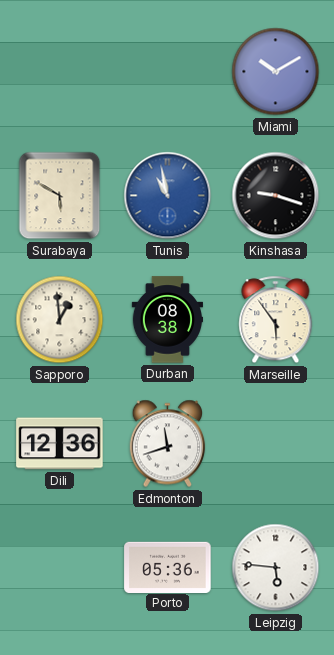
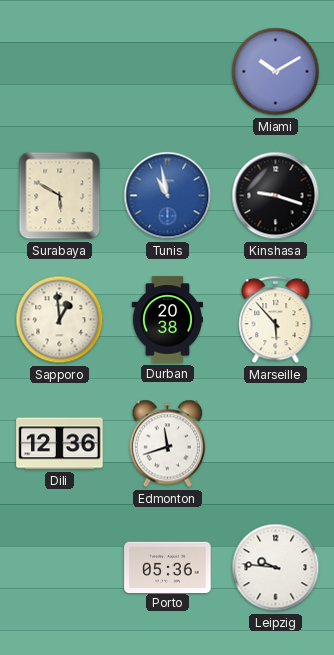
Durban: 08:38 -> 20:38 (168, 320)
Marseille: 5:54 -> 5:53 (276, 320)
Leipzig: 5:46 -> 9:46 (276, 568)
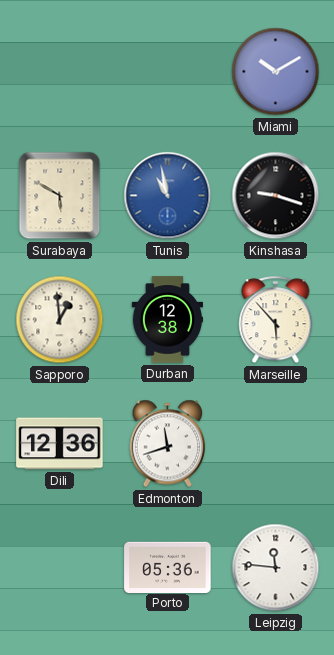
Durban: 20:38 -> 12:38 (168, 320)
Leipzig: 9:46 -> 11:46 (276, 568)
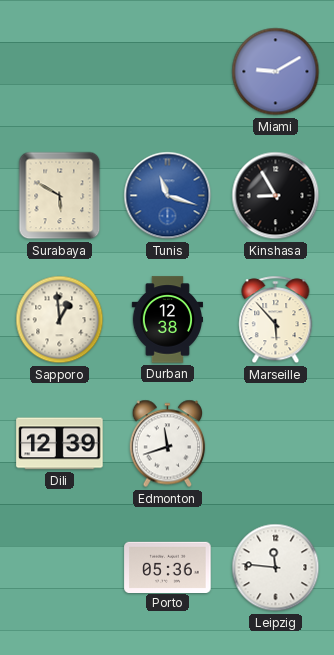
Miami: 10:10 -> 9:10 (276, 72)
Tunis: 10:58 -> 11:18 (168, 196)
Kinshasa: 9:18 -> 8:55 (276, 196)
Dili: 12:36 -> 12:39 (60, 444)
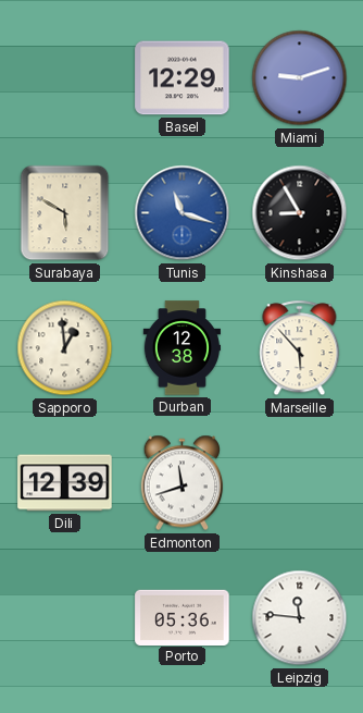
Basel: none -> 12:29 (183, 78)
Miami: 9:10 -> 9:12 (300, 78)
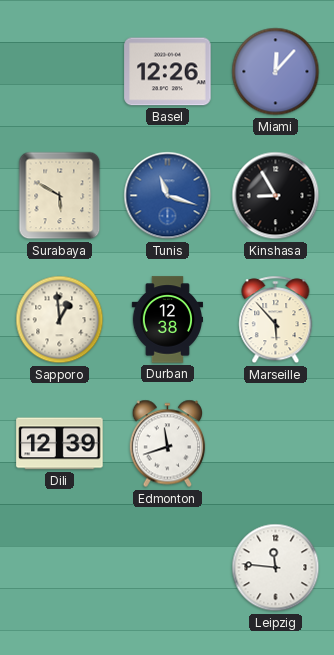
Basel: 12:29 -> 12:26 (168, 72)
Miami: 9:12 -> 12:07 (276, 72)
Porto: 05:36 -> none (183, 617)
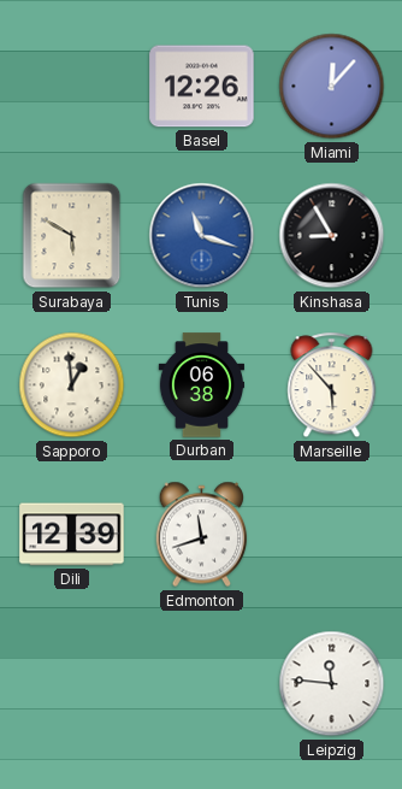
Durban: 12:38 -> 06:38 (202, 385)
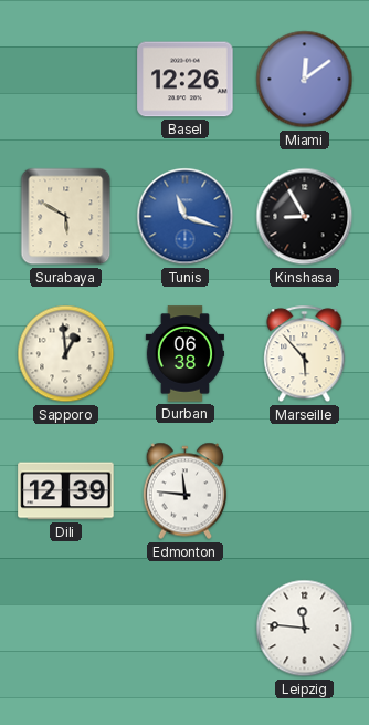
Miami: 12:07 -> 12:09 (305, 80)
Edmonton: 11:42 -> 11:46 (186, 491)
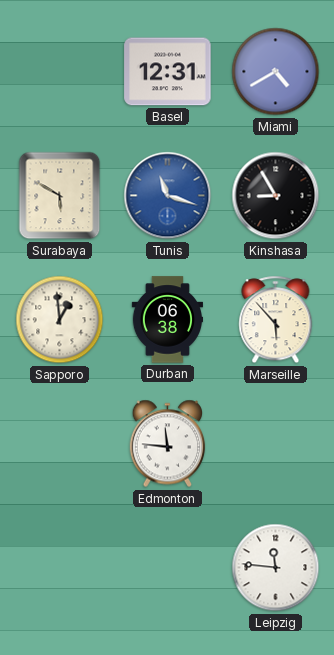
Basel: 12:26 -> 12:31 (168, 72)
Miami: 12:09 -> 4:40 (276, 72)
Dili: 12:39 -> none (66, 491)
